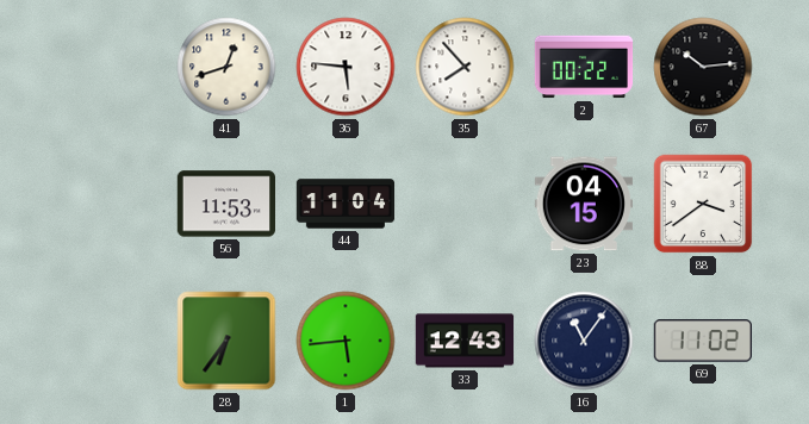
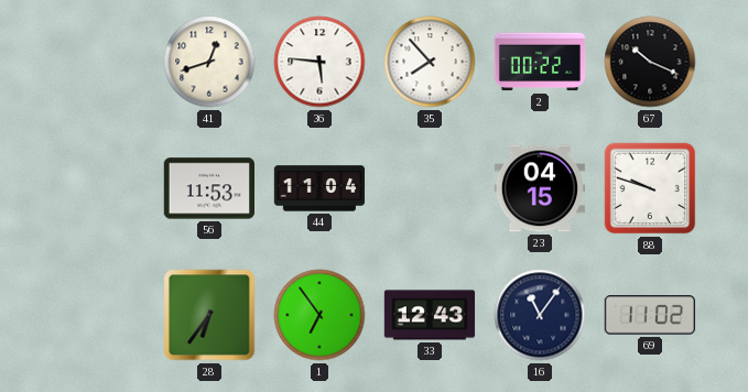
67: 10:14 -> 10:19 (650, 62)
88: 3:39 -> 9:48 (650, 188)
1: 5:44 -> 6:54 (319, 315)
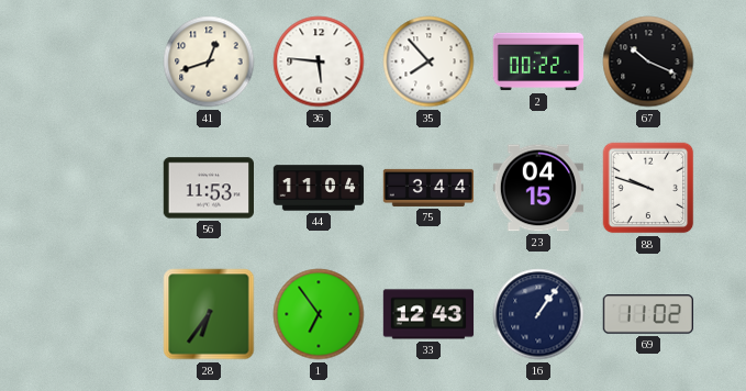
75: none -> 3:44 (428, 188)
16: 11:06 -> 1:06 (538, 314)
